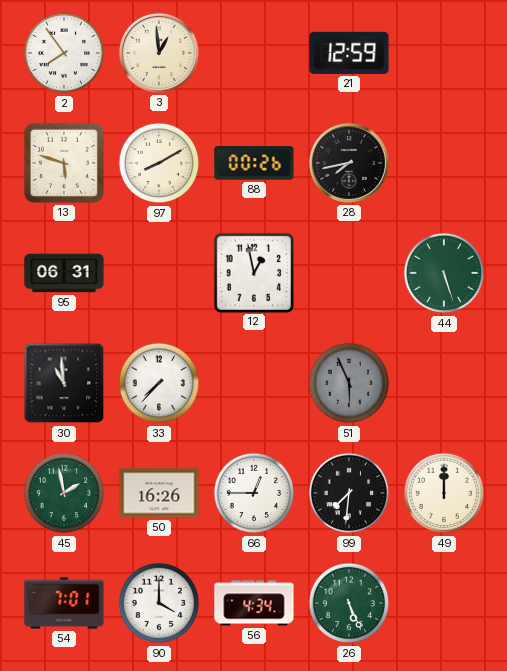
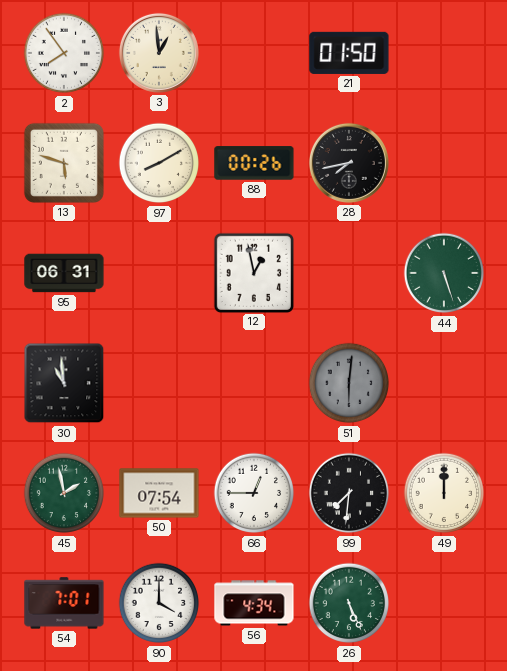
21: 12:59 -> 01:50 (349, 53)
33: 7:37 -> none (159, 383)
51: 5:56 -> 6:01 (349, 383)
50: 16:26 -> 07:54 (159, 493)
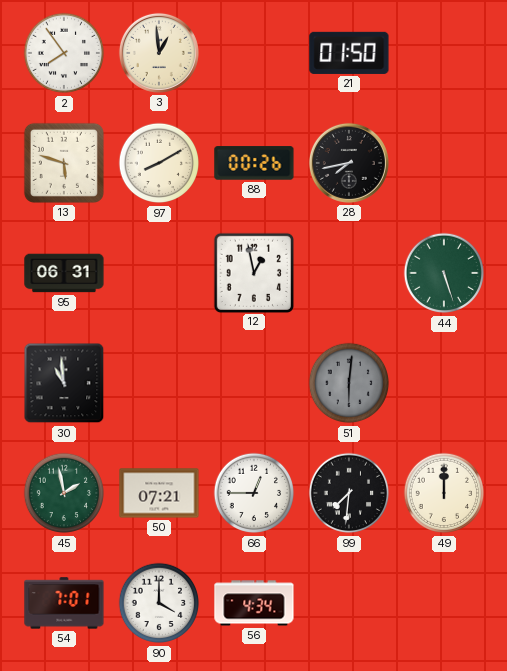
50: 07:54 -> 07:21 (159, 493)
26: 5:26 -> none (349, 603)
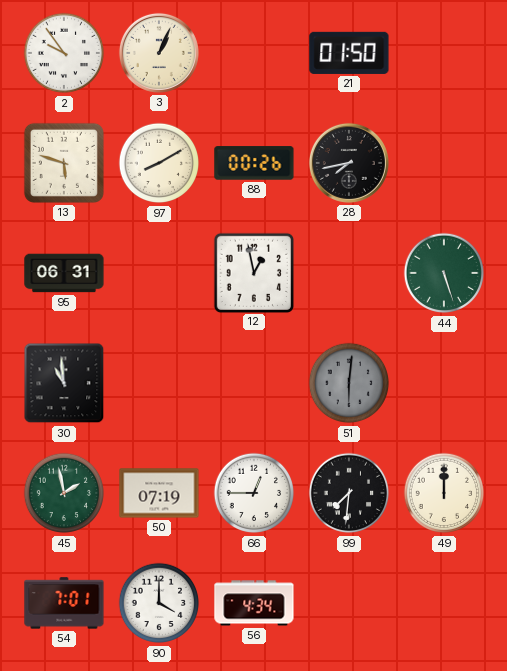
2: 7:54 -> 9:54 (64, 53)
3: 12:59 -> 1:04 (159, 53)
50: 07:21 -> 07:19 (159, 493)
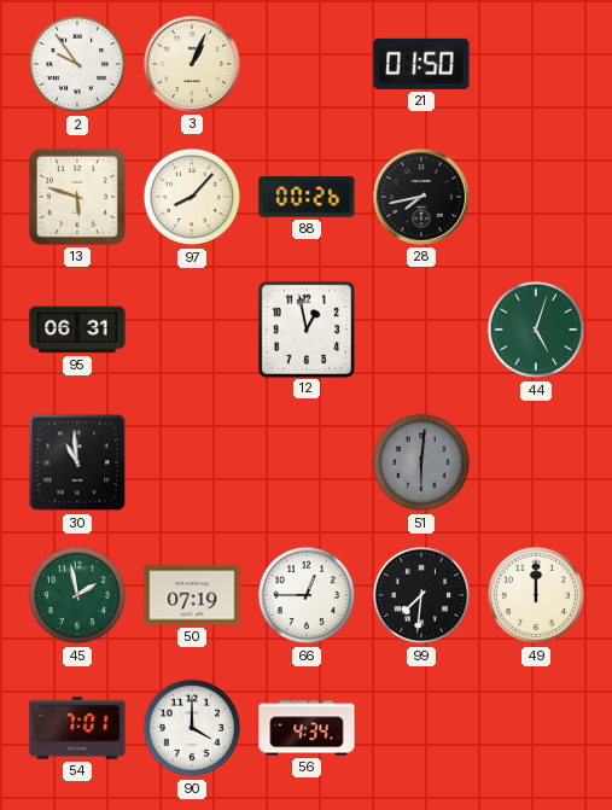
97: 8:10 -> 8:07 (192, 197)
44: 5:27 -> 5:03 (536, 330)
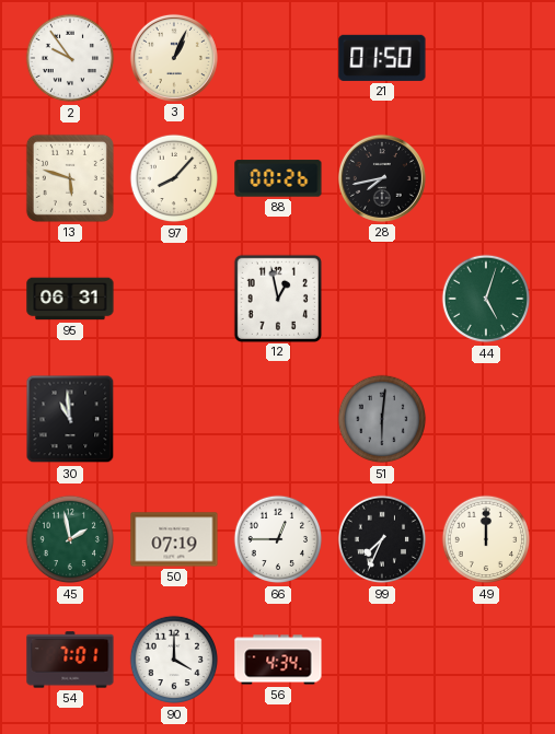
99: 7:31 -> 7:34 (382, 539)
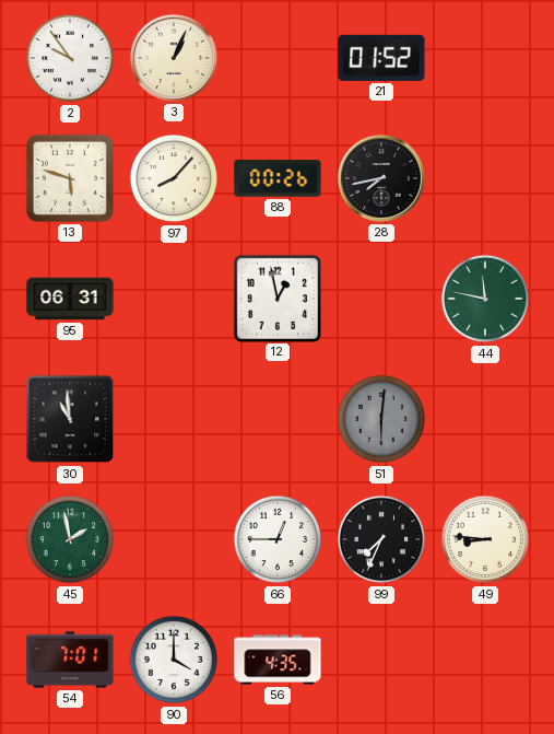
21: 01:50 -> 01:52 (381, 58)
44: 5:03 -> 11:47 (485, 299)
50: 07:19 -> none (174, 539)
49: 12:00 -> 8:46 (485, 539)
56: 4:34 -> 4:35 (278, 660)
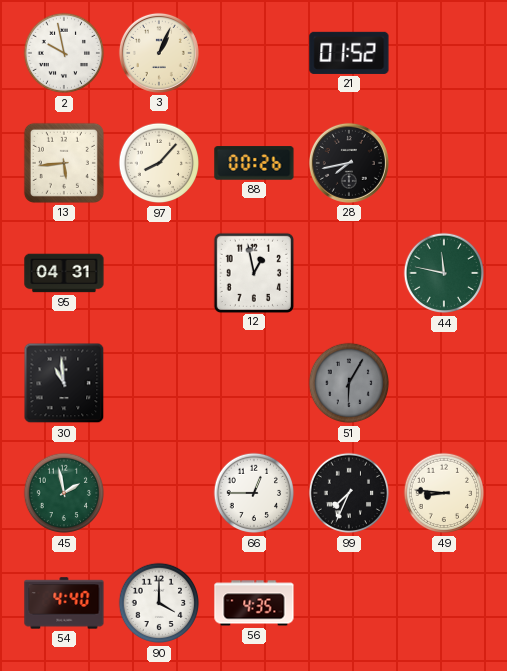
2: 9:54 -> 9:58 (64, 53)
13: 5:48 -> 5:44 (64, 163)
95: 06:31 -> 04:31 (64, 273)
51: 6:01 -> 6:05 (349, 383)
54: 7:01 -> 4:40 (64, 603)
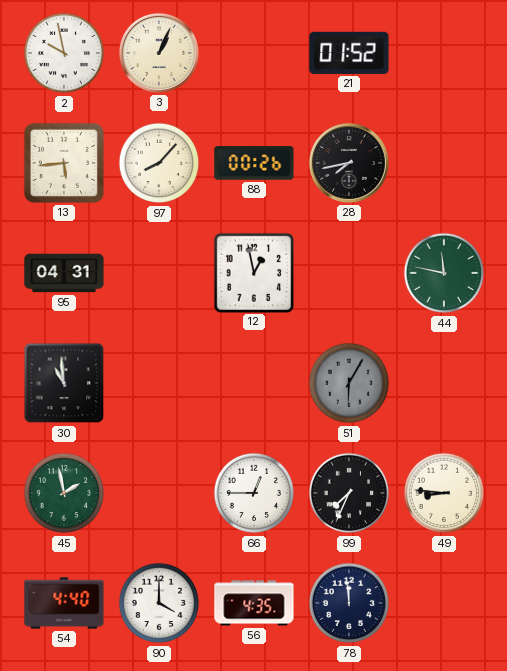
78: none -> 11:59 (349, 603)
